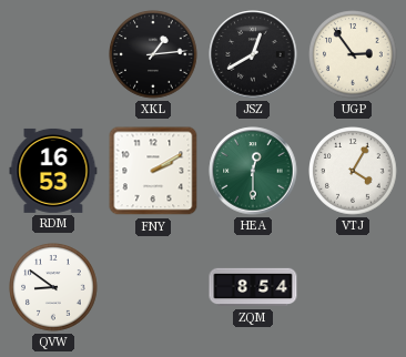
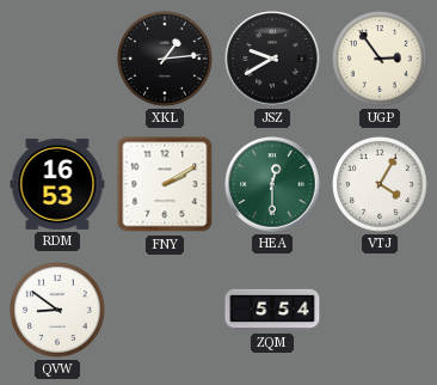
JSZ: 12:40 -> 9:40 (272, 59)
ZQM: 8:54 -> 5:54 (272, 310)
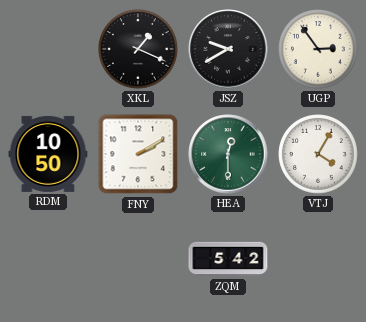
XKL: 1:14 -> 1:19 (139, 50)
RDM: 16:53 -> 10:50 (48, 154)
QVW: 8:51 -> none (59, 311)
ZQM: 5:54 -> 5:42 (228, 259)
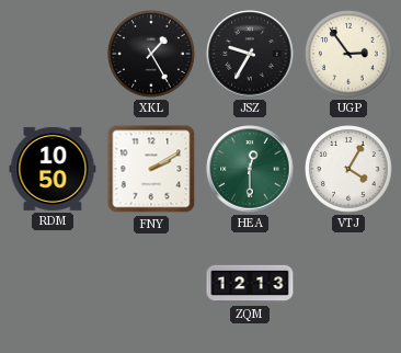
XKL: 1:19 -> 1:25 (152, 55)
JSZ: 9:40 -> 9:35 (250, 54)
ZQM: 5:42 -> 12:13 (250, 284)
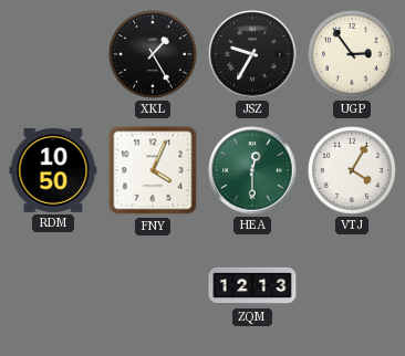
FNY: 2:10 -> 4:04 (153, 170)
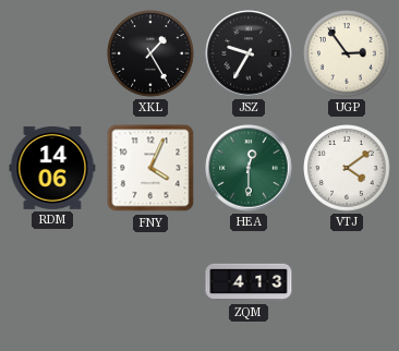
RDM: 10:50 -> 14:06 (52, 168)
VTJ: 4:05 -> 4:09 (348, 169)
ZQM: 12:13 -> 4:13 (249, 282)
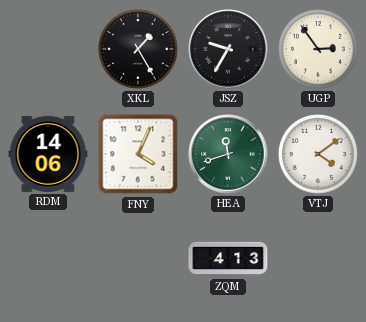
HEA: 12:30 -> 11:42 (228, 154)
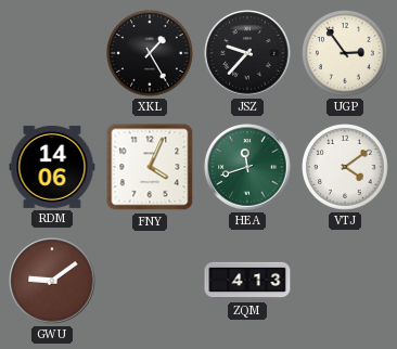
JSZ: 9:35 -> 9:37 (247, 53)
GWU: none -> 9:09 (52, 281)
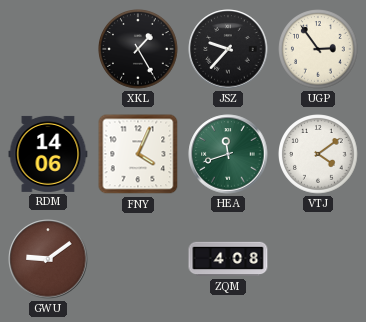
ZQM: 4:13 -> 4:08 (228, 259)
